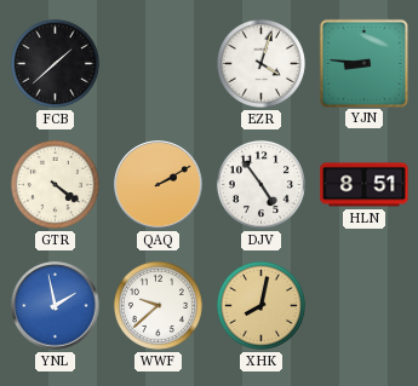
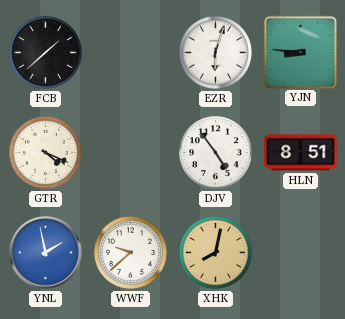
EZR: 4:03 -> 6:03 (215, 52)
GTR: 4:21 -> 4:19 (45, 152)
QAQ: 2:10 -> none (159, 185)
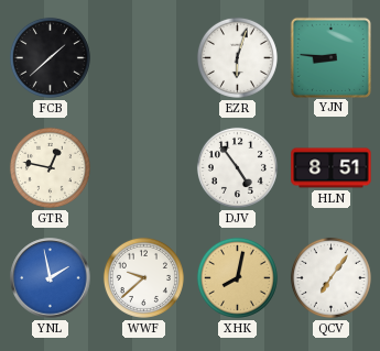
GTR: 4:19 -> 12:47 (50, 167)
QCV: none -> 7:06 (330, 277)
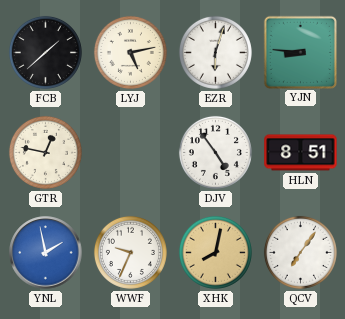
LYJ: none -> 5:13 (130, 52)
WWF: 9:38 -> 9:34 (130, 252)
